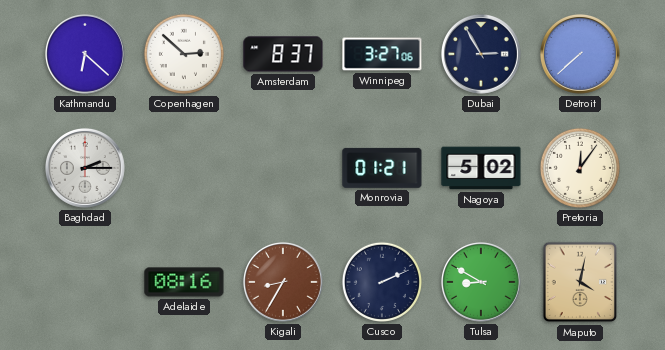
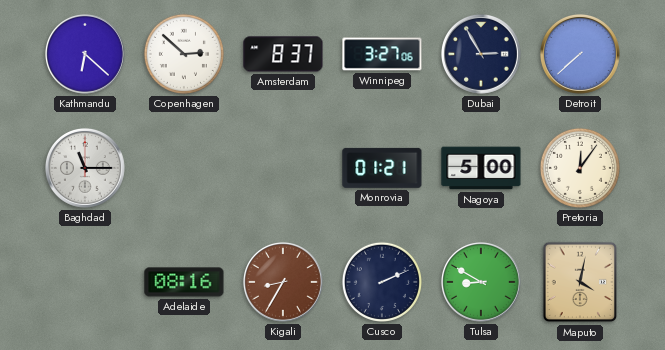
Baghdad: 2:15 -> 11:15 (85, 168)
Nagoya: 5:02 -> 5:00 (481, 168)
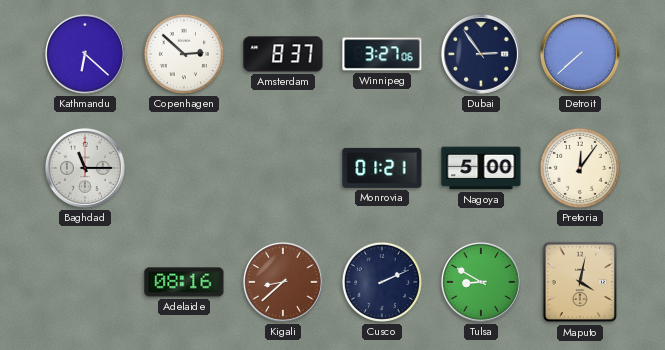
Dubai: 2:55 -> 2:54 (481, 54)
Kigali: 8:35 -> 8:38 (283, 282)
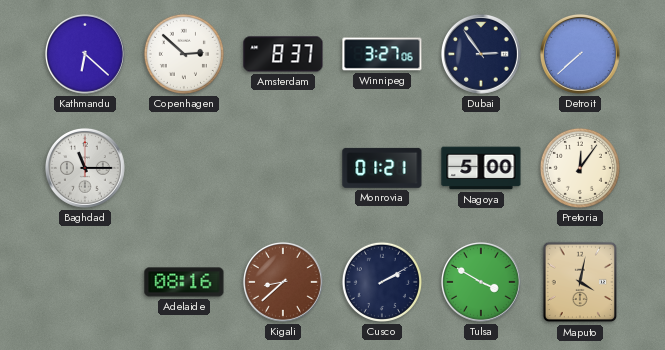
Cusco: 2:11 -> 2:10 (382, 282)
Tulsa: 8:50 -> 3:50 (481, 282)
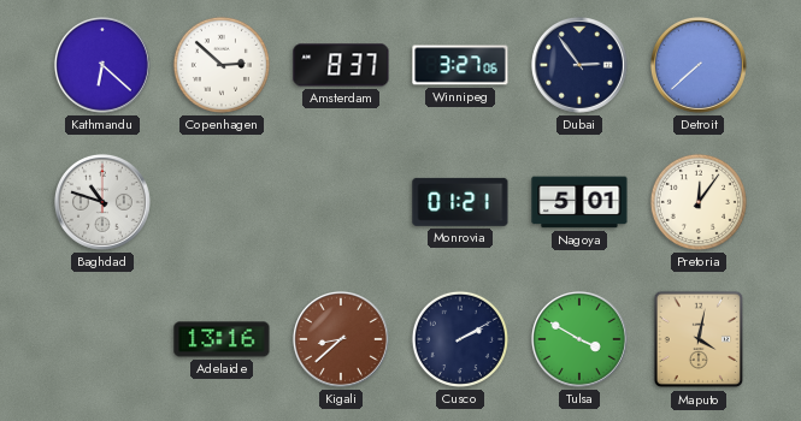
Baghdad: 11:15 -> 10:48 (102, 202)
Nagoya: 5:00 -> 5:01 (579, 202)
Adelaide: 08:16 -> 13:16 (222, 339)
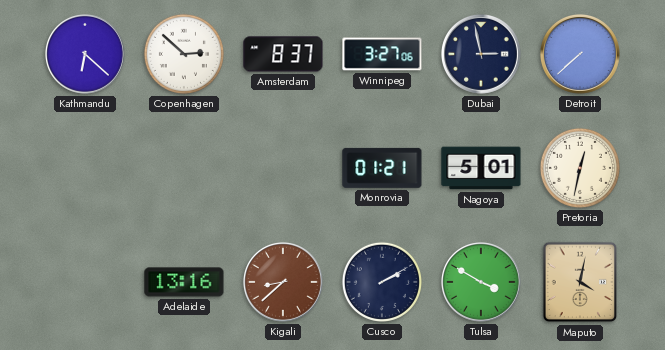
Dubai: 2:54 -> 2:58 (481, 54)
Baghdad: 10:48 -> none (102, 202)
Pretoria: 12:06 -> 12:32 (580, 168)
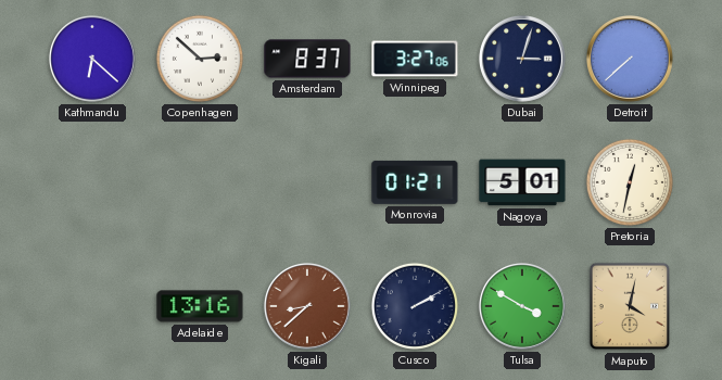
Dubai: 2:58 -> 3:03 (522, 59)
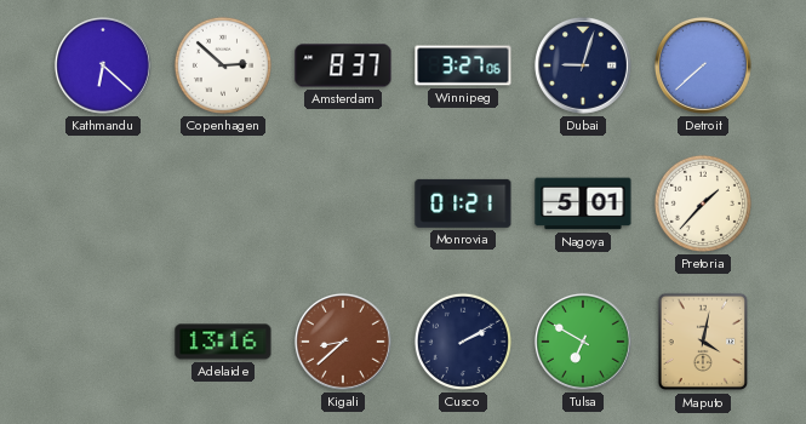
Dubai: 3:03 -> 9:03 (583, 65)
Pretoria: 12:32 -> 1:37 (703, 204)
Tulsa: 3:50 -> 6:50 (583, 342)
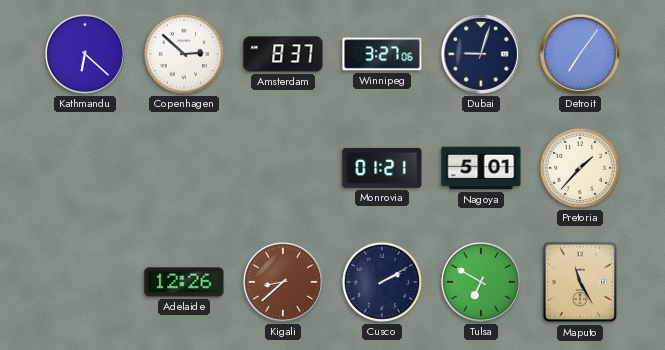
Detroit: 7:38 -> 7:06 (580, 54)
Adelaide: 13:16 -> 12:26 (184, 282)
Maputo: 4:02 -> 11:25 (580, 282)
